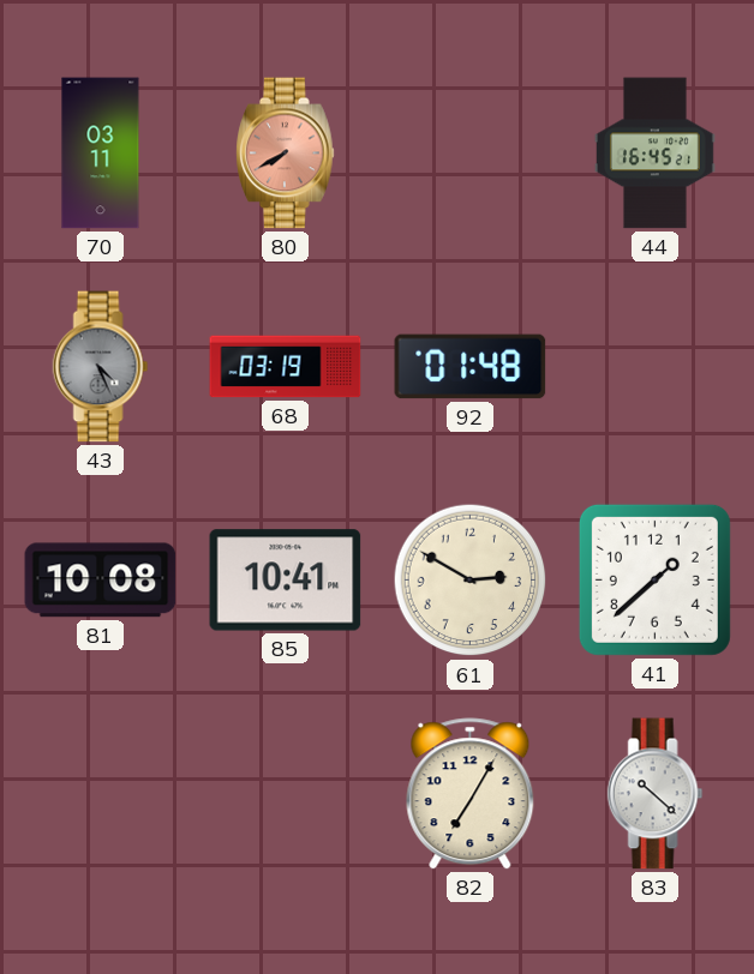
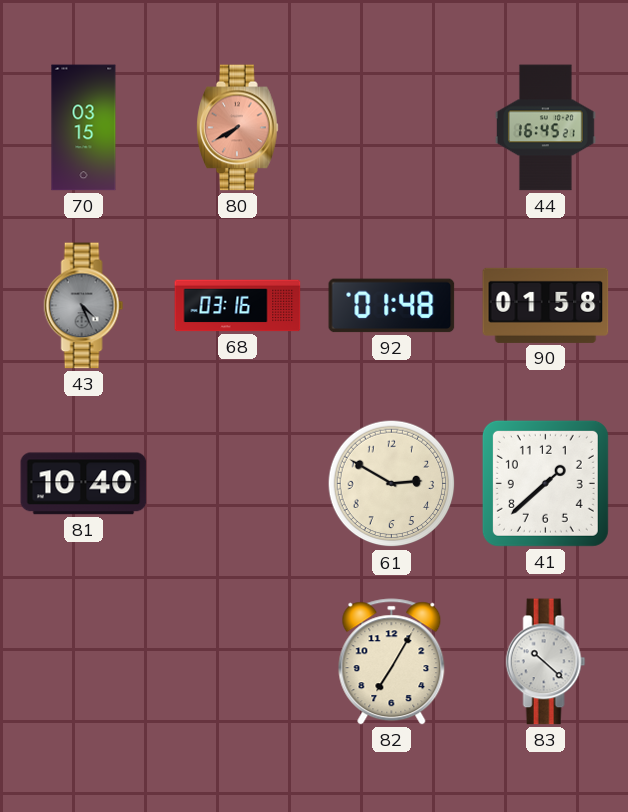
70: 03:11 -> 03:15 (84, 128)
68: 03:19 -> 03:16 (238, 306)
90: none -> 01:58 (546, 305)
81: 10:08 -> 10:40 (84, 484)
85: 10:41 -> none (286, 581)
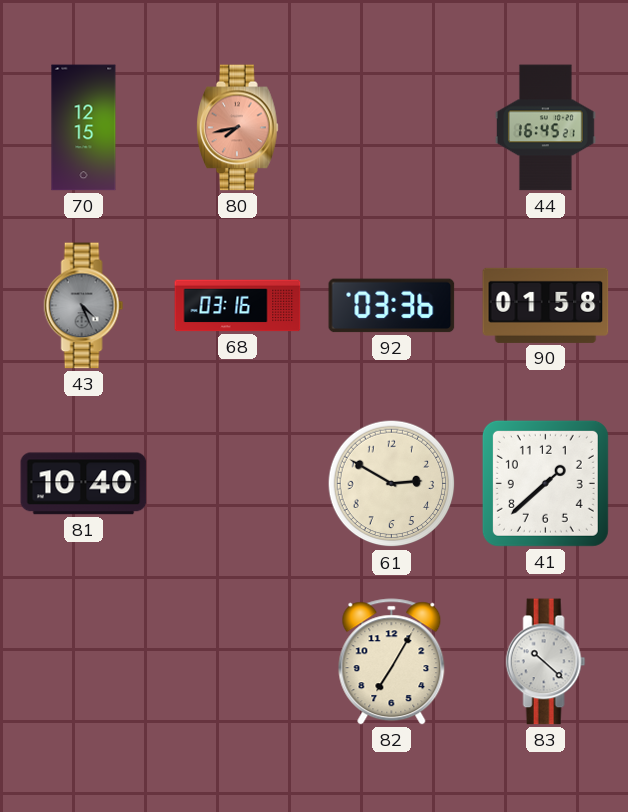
70: 03:15 -> 12:15 (84, 128)
80: 7:40 -> 7:43 (238, 128)
92: 01:48 -> 03:36 (392, 306)
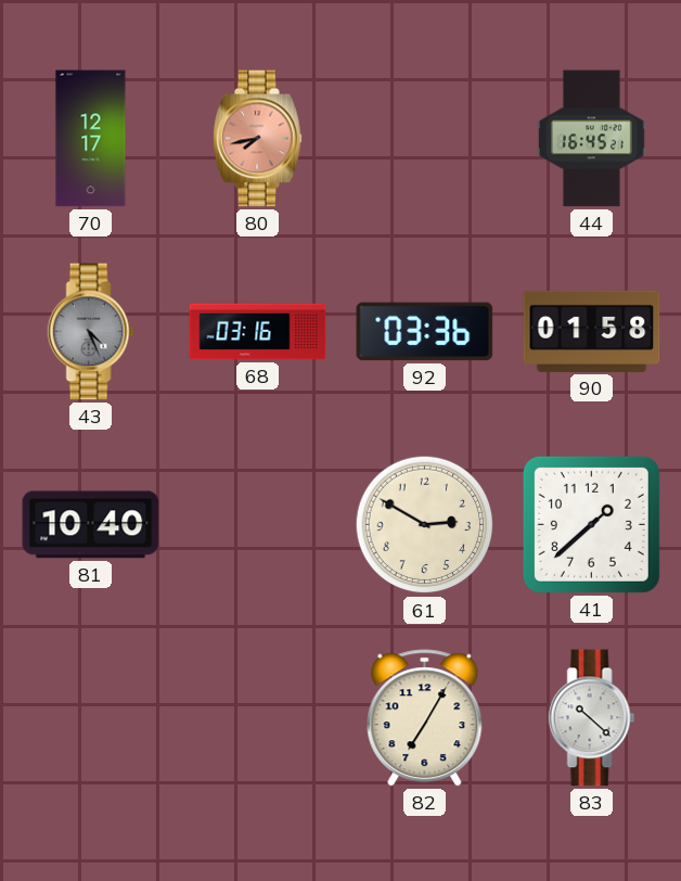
70: 12:15 -> 12:17 (91, 139)
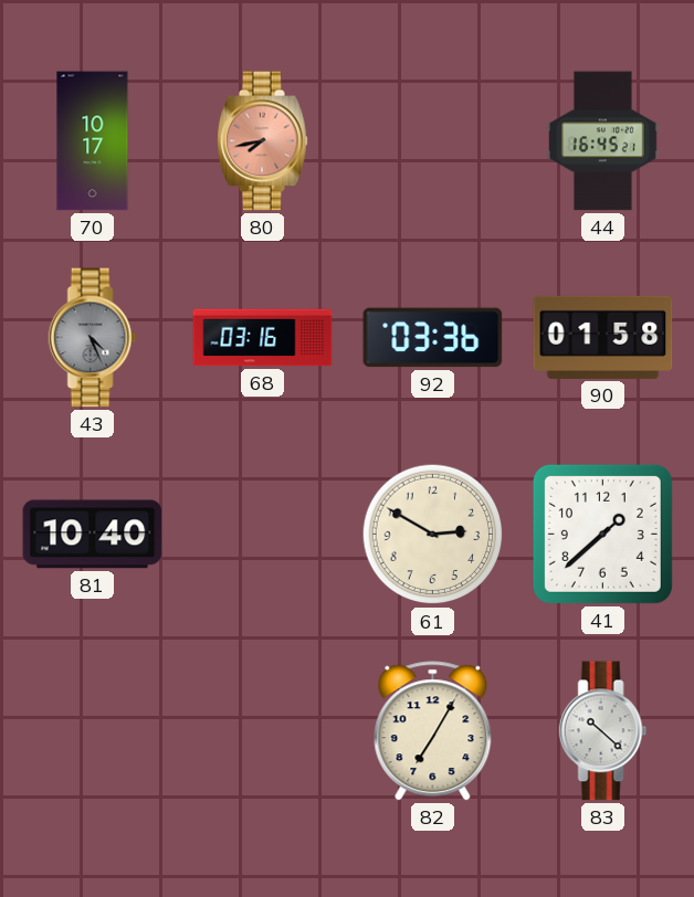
70: 12:17 -> 10:17 (93, 141)
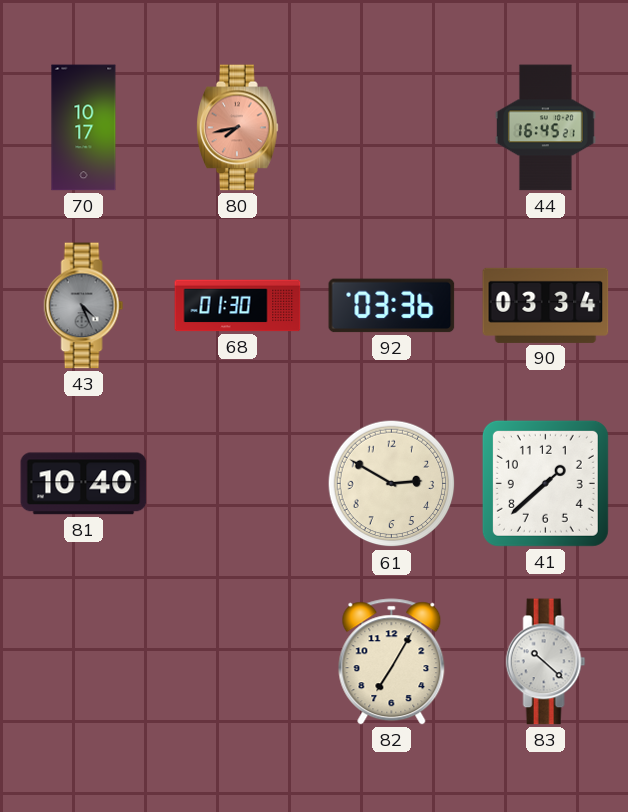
68: 03:16 -> 01:30 (238, 306)
90: 01:58 -> 03:34 (546, 305)
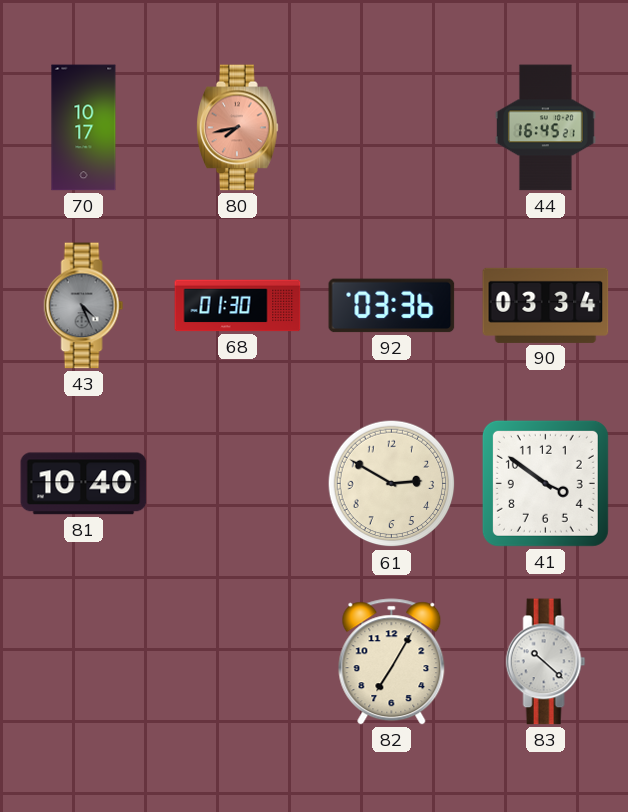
41: 1:38 -> 3:51 (545, 483)
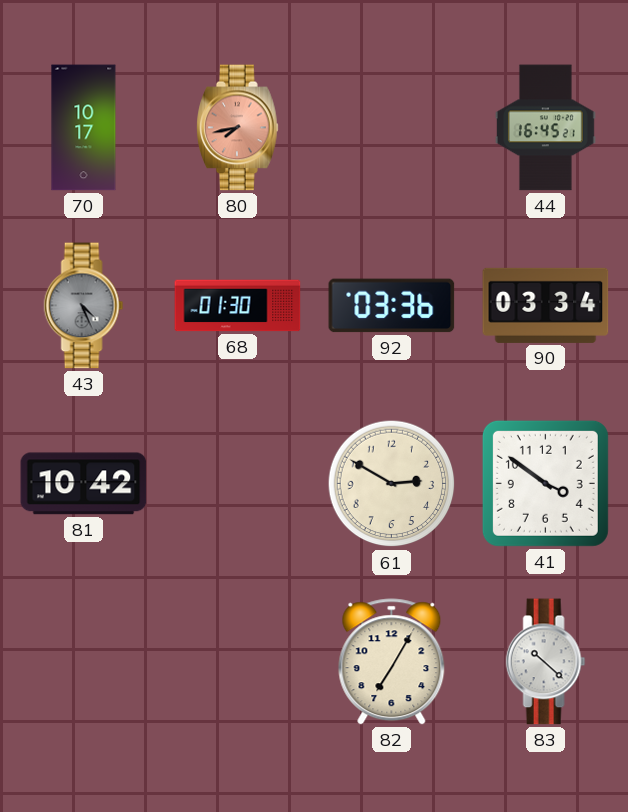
81: 10:40 -> 10:42 (84, 484)
